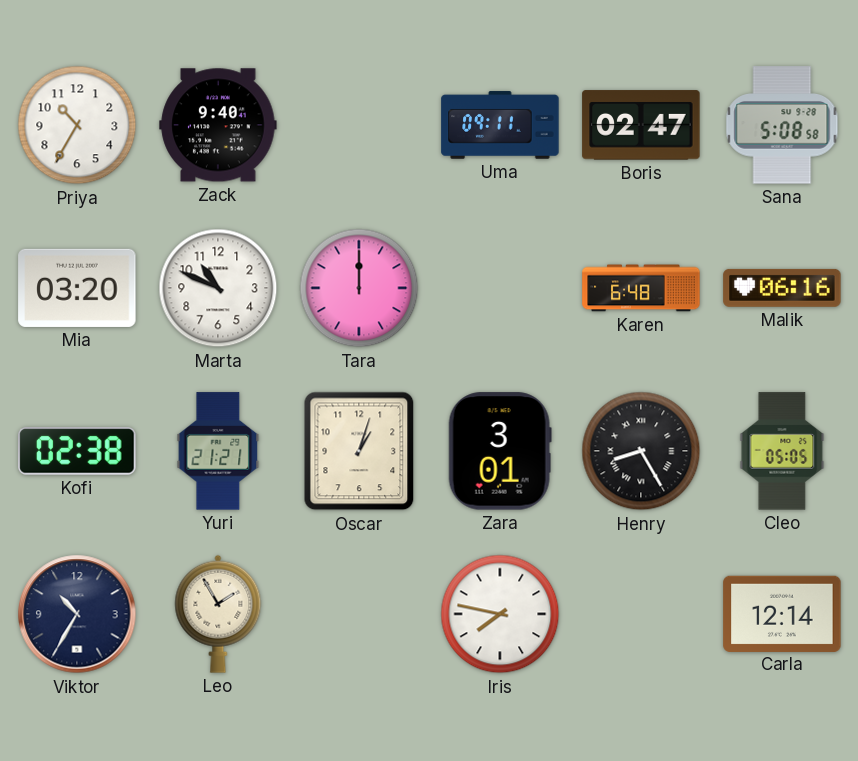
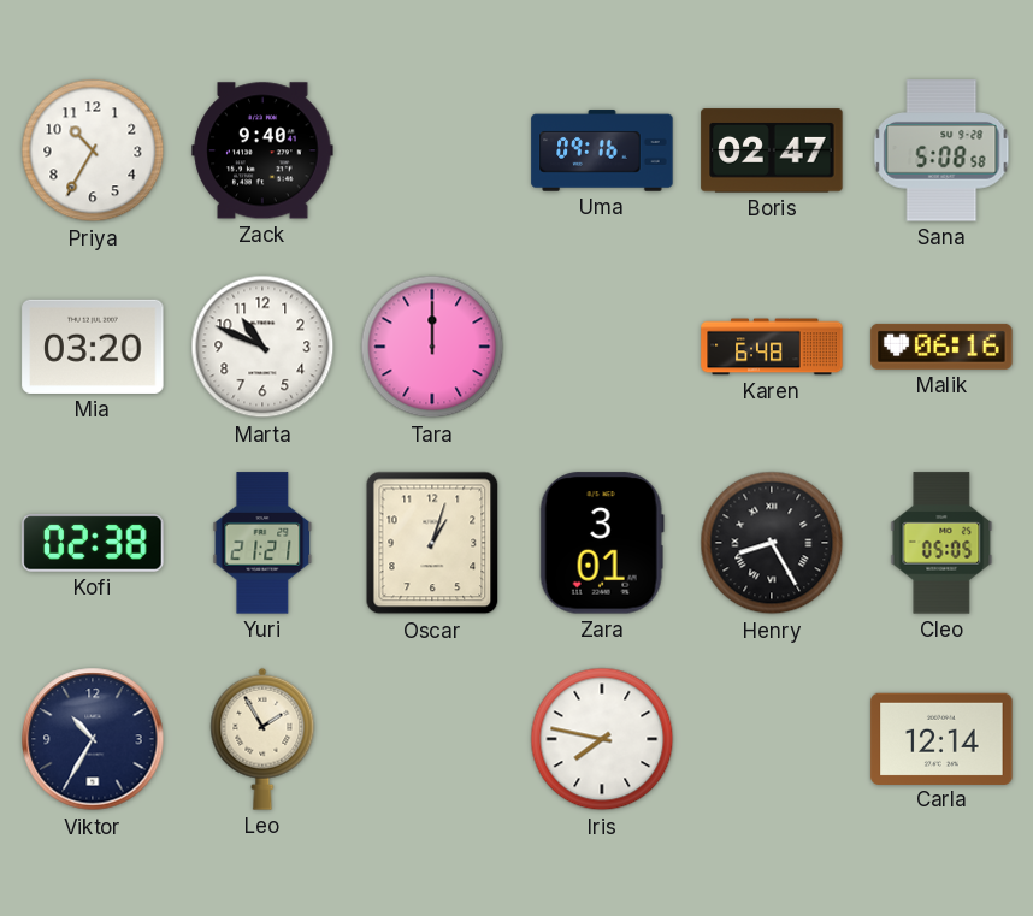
Uma: 09:11 -> 09:16 (602, 150)
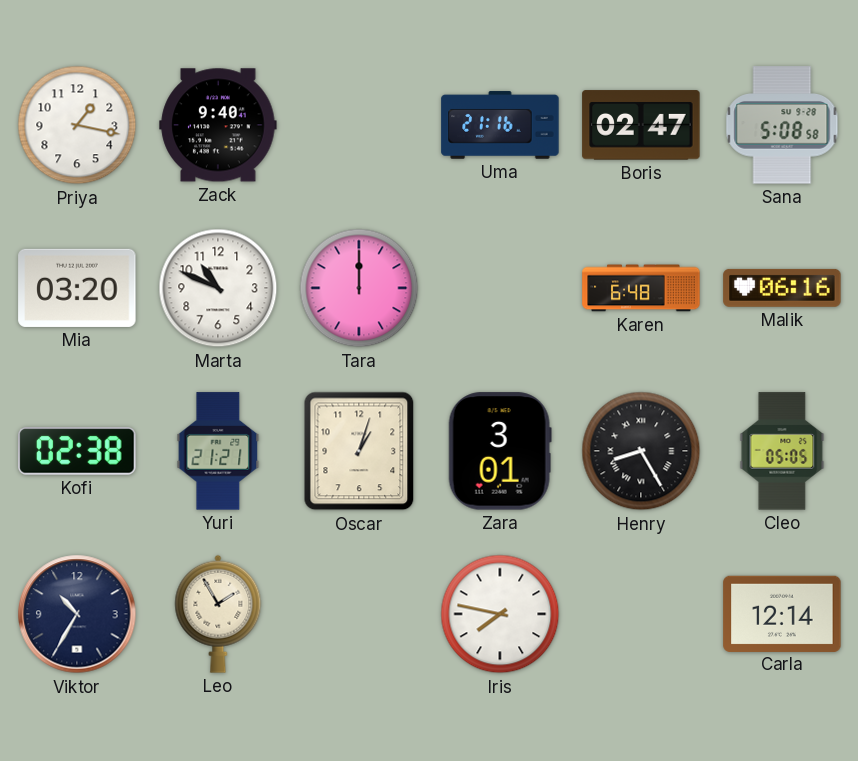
Priya: 10:35 -> 1:17 (77, 125)
Uma: 09:16 -> 21:16 (500, 125)
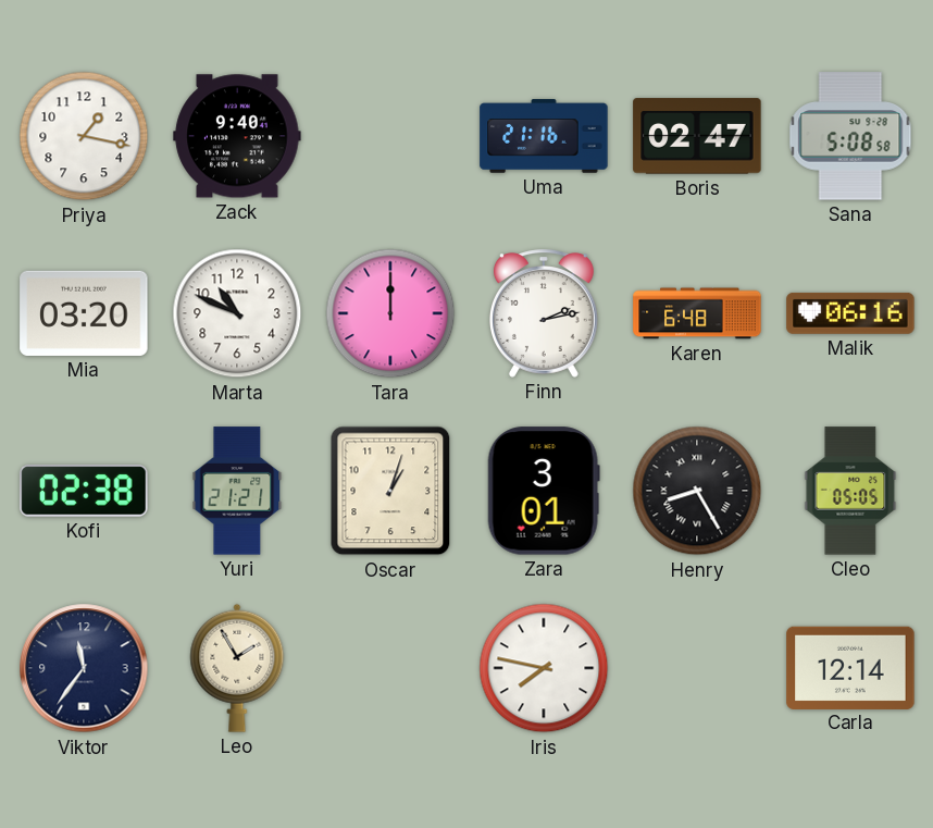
Finn: none -> 2:13 (544, 313)
Viktor: 10:35 -> 11:36 (84, 668)
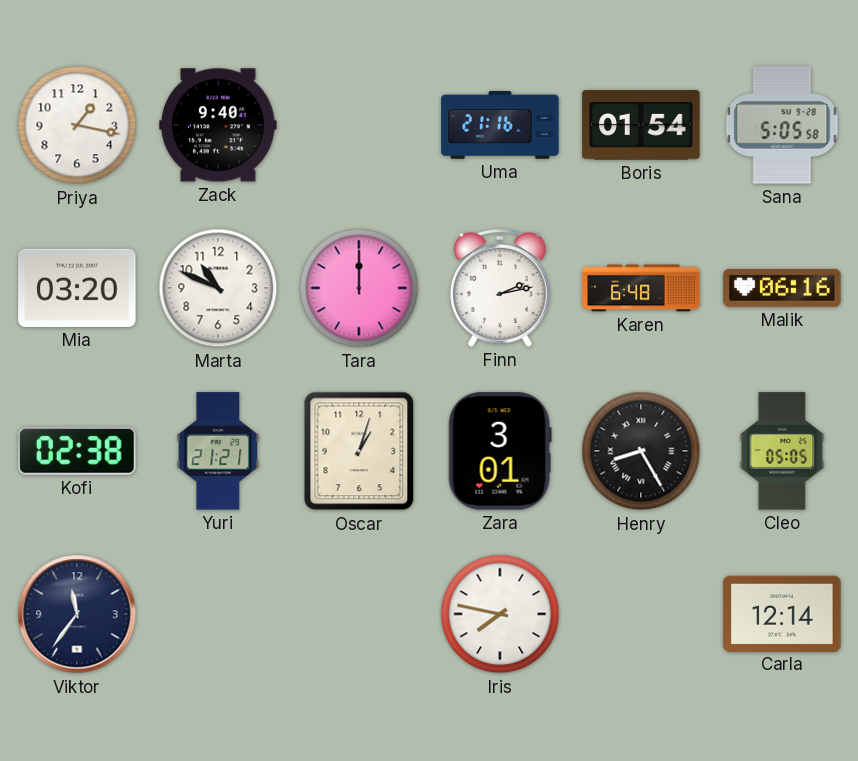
Boris: 02:47 -> 01:54 (641, 125)
Sana: 5:08 -> 5:05 (782, 125)
Leo: 1:55 -> none (237, 668)
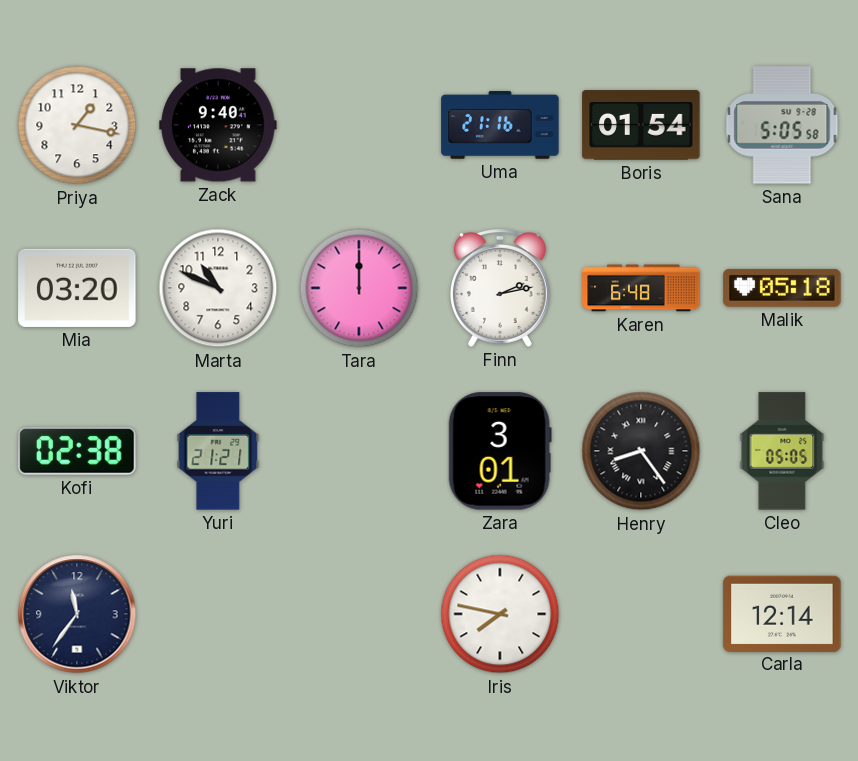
Malik: 06:16 -> 05:18 (782, 288)
Oscar: 1:03 -> none (359, 451)
Henry: 8:25 -> 8:24 (641, 451)
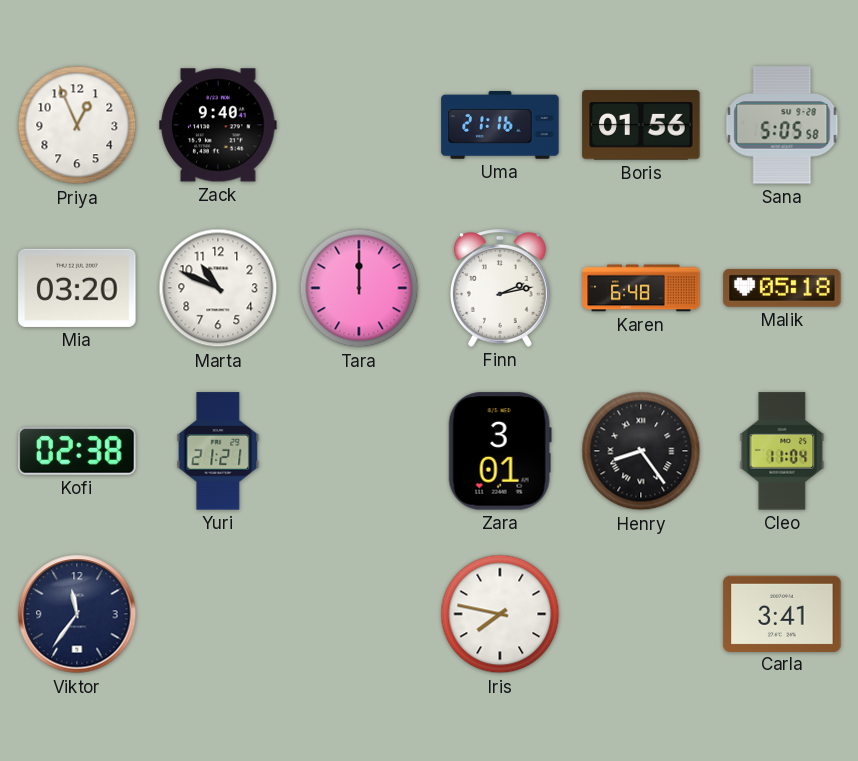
Priya: 1:17 -> 12:56 (77, 125)
Boris: 01:54 -> 01:56 (641, 125)
Cleo: 05:05 -> 11:04 (782, 451)
Carla: 12:14 -> 3:41 (782, 613)
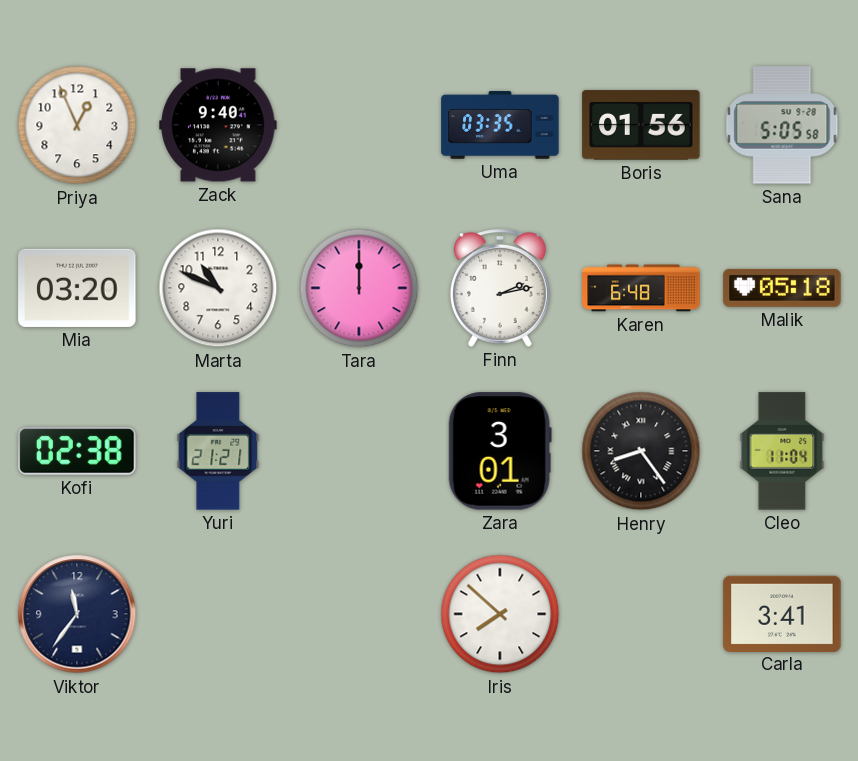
Uma: 21:16 -> 03:35 (500, 125)
Iris: 7:47 -> 7:52 (500, 614)
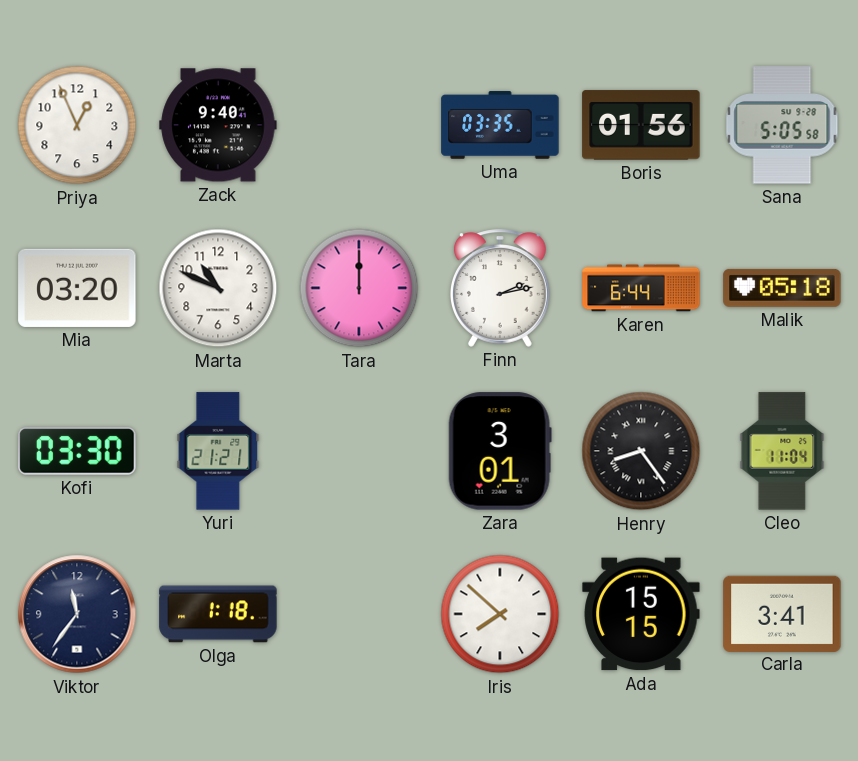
Karen: 6:48 -> 6:44 (641, 288)
Kofi: 02:38 -> 03:30 (77, 451)
Olga: none -> 1:18 (218, 614)
Ada: none -> 15:15 (641, 614)
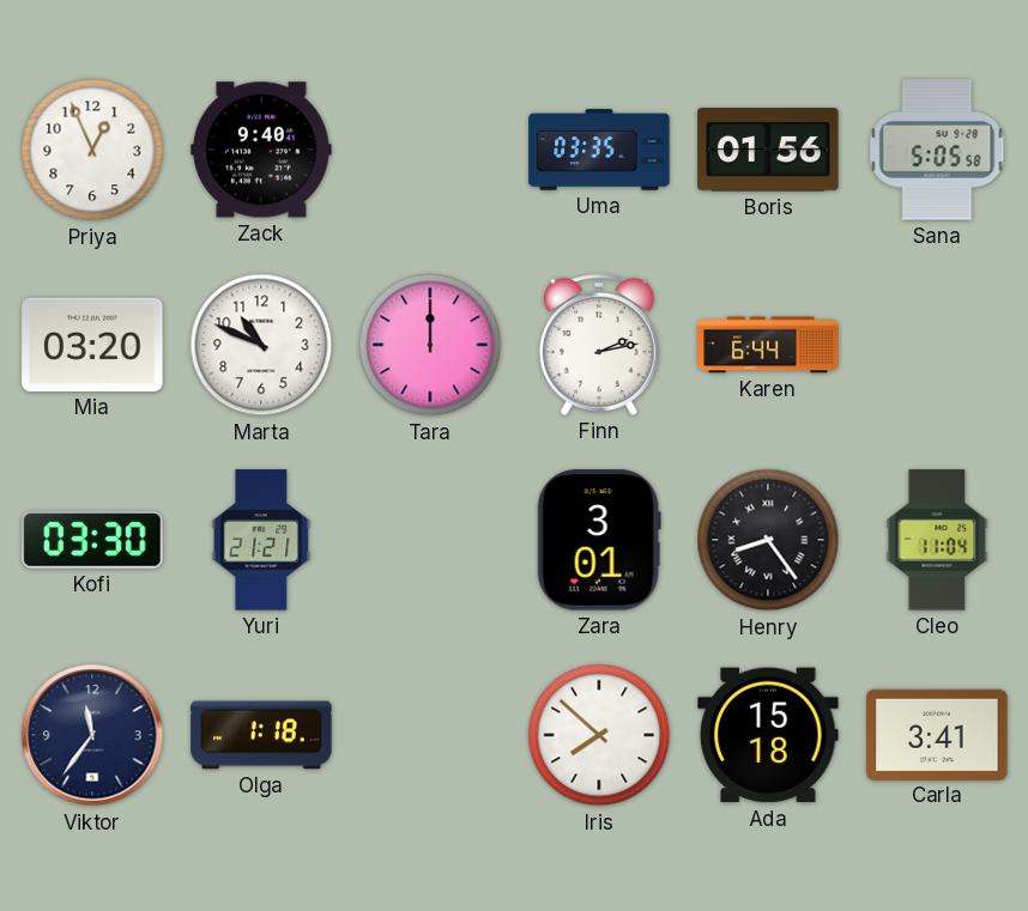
Malik: 05:18 -> none (782, 288)
Ada: 15:15 -> 15:18 (768, 735)
